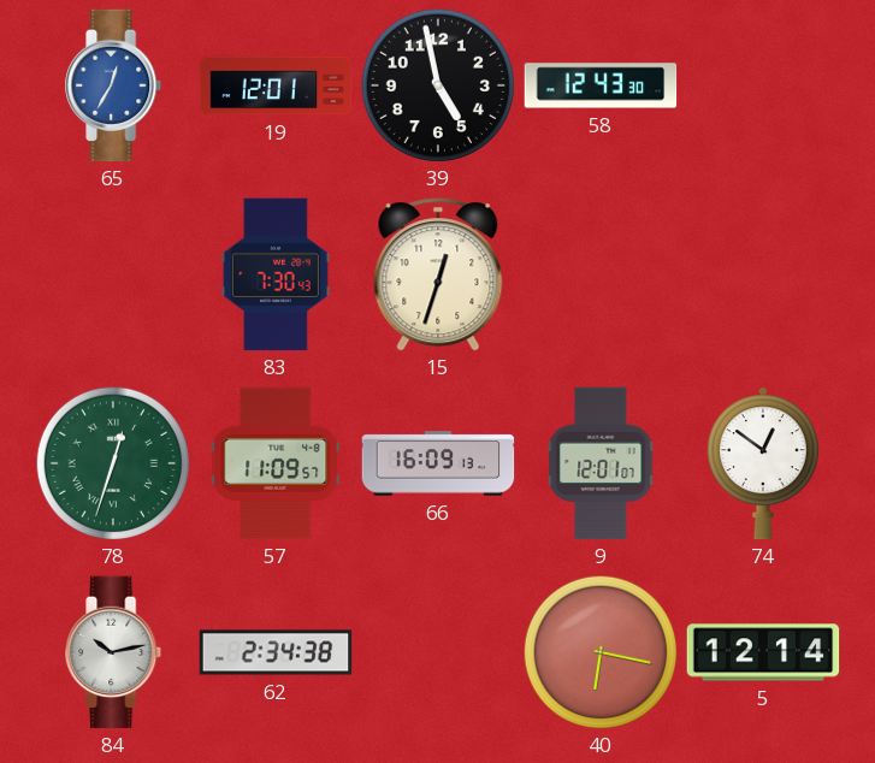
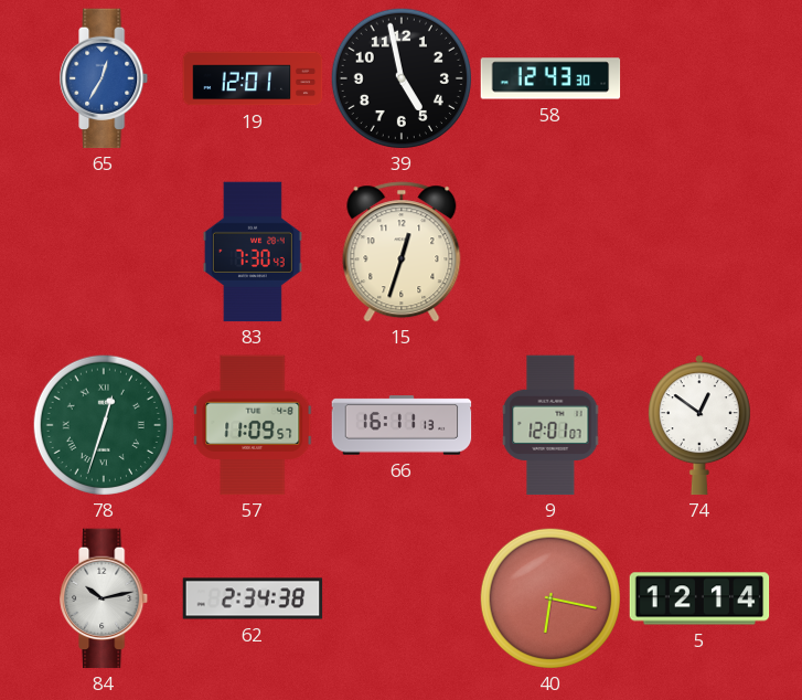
66: 16:09 -> 16:11 (402, 425)
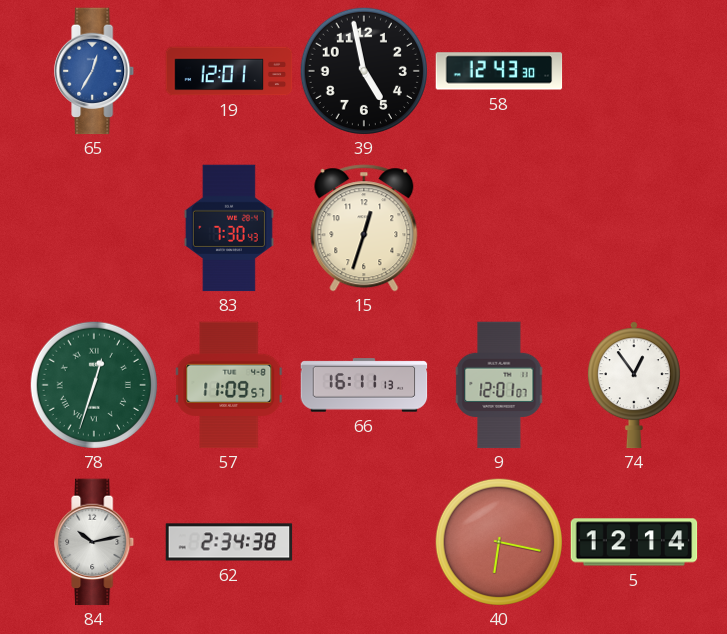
74: 12:51 -> 12:54 (634, 385)
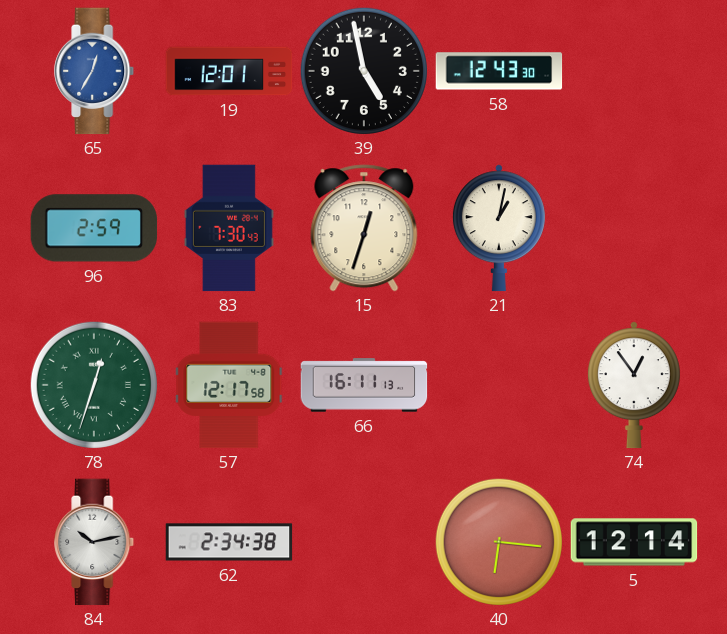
96: none -> 2:59 (94, 228)
21: none -> 1:02 (499, 228)
57: 11:09 -> 12:17 (229, 385)
9: 12:01 -> none (499, 385)
40: 6:17 -> 6:16 (499, 542)
